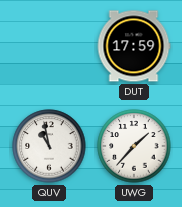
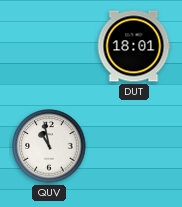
DUT: 17:59 -> 18:01 (134, 46)
UWG: 1:37 -> none (134, 146)
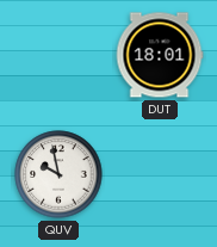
QUV: 10:58 -> 9:58 (58, 174)
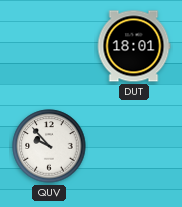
QUV: 9:58 -> 9:53 (49, 146)
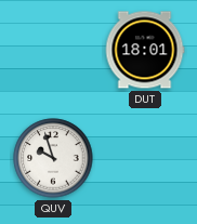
QUV: 9:53 -> 9:57 (53, 158)
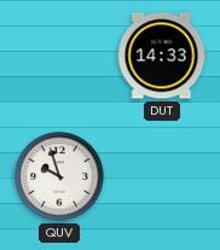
DUT: 18:01 -> 14:33 (162, 56)
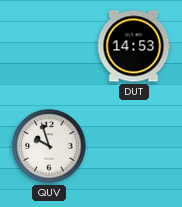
DUT: 14:33 -> 14:53 (134, 46)
